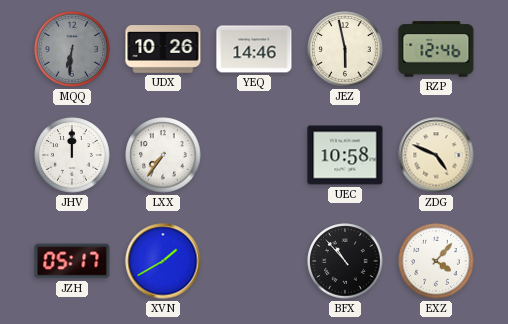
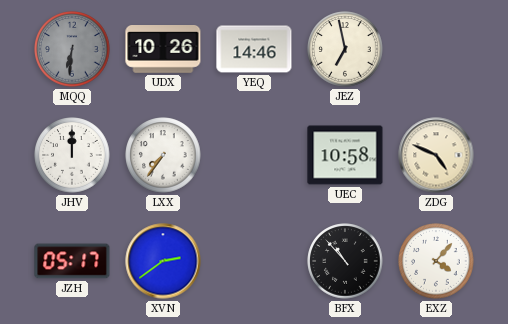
JEZ: 5:58 -> 6:58 (345, 49)
RZP: 12:46 -> none (436, 49)
XVN: 1:40 -> 2:39 (163, 261)
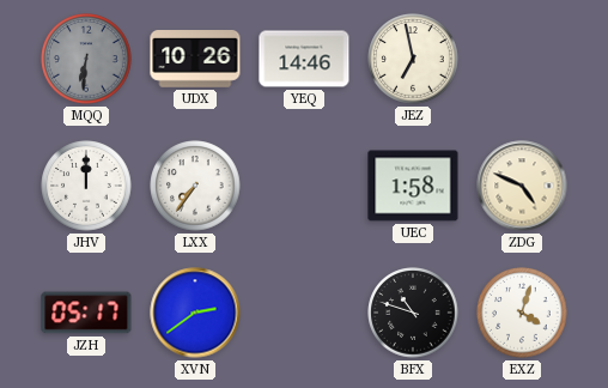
UEC: 10:58 -> 1:58 (413, 186)
BFX: 10:53 -> 10:48 (413, 313)
EXZ: 4:07 -> 4:03 (522, 313)
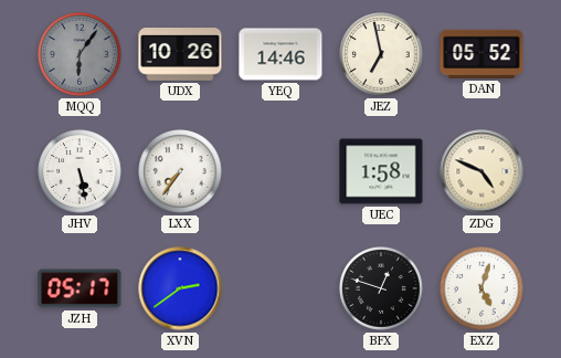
MQQ: 6:31 -> 6:06 (80, 54)
DAN: none -> 05:52 (481, 54)
JHV: 12:00 -> 5:28 (80, 171)
BFX: 10:48 -> 12:48 (381, 288)
EXZ: 4:03 -> 5:03 (481, 288)
